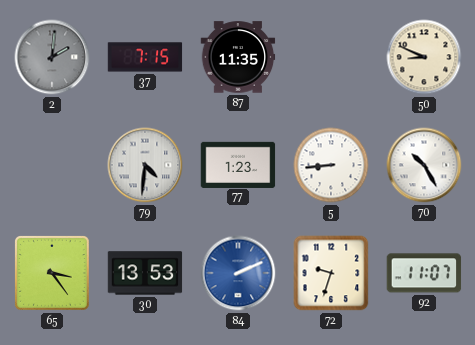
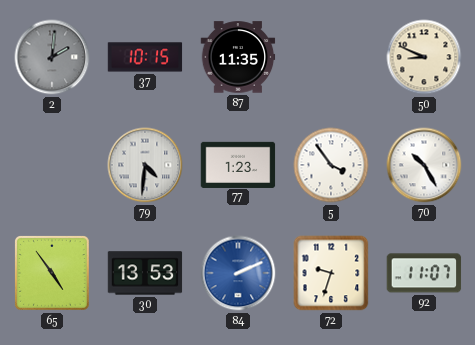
37: 7:15 -> 10:15 (145, 57)
5: 8:44 -> 3:54 (331, 165)
65: 3:24 -> 4:54 (53, 274)
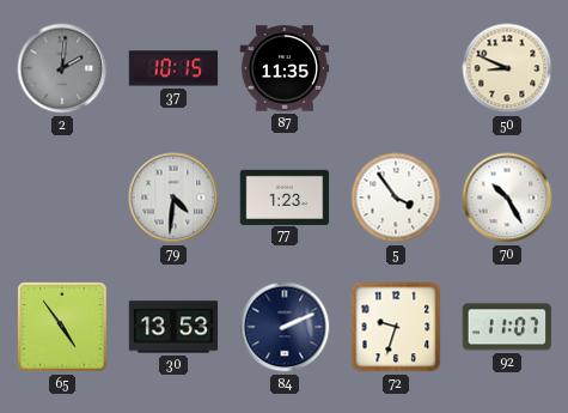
84 dial: blue -> navy (285, 327)
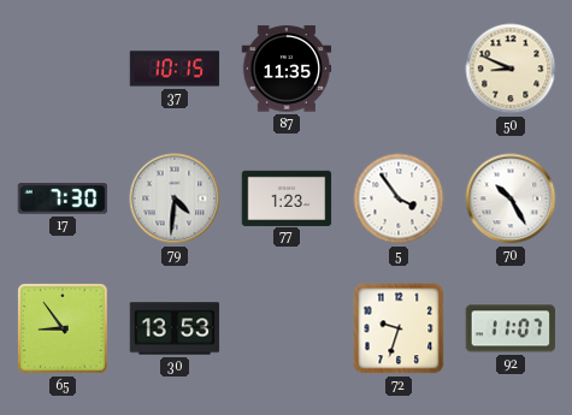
2: 2:01 -> none (62, 68)
17: none -> 7:30 (63, 198)
65: 4:54 -> 8:54 (64, 330)
84: 2:11 -> none (285, 327)
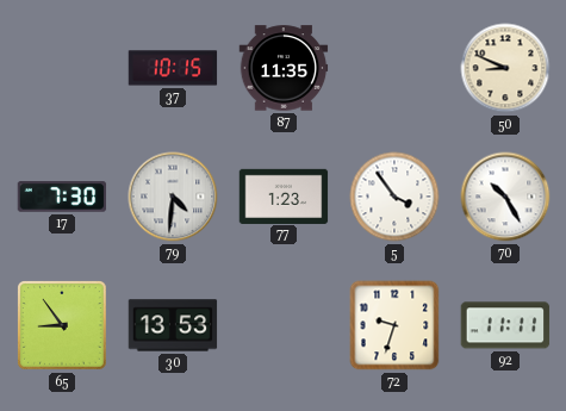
92: 11:07 -> 11:11 (505, 325)
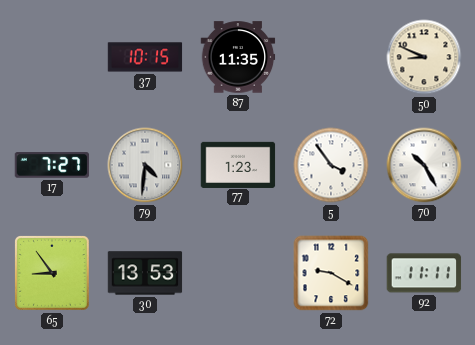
17: 7:30 -> 7:27 (52, 165)
72: 9:33 -> 9:20 (331, 273)
